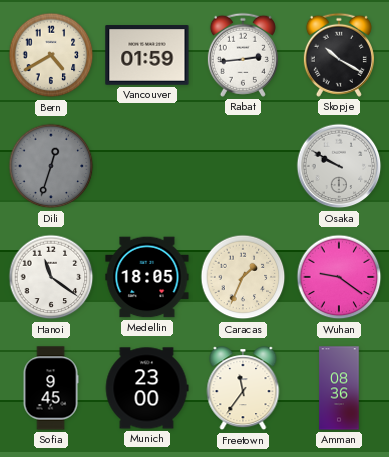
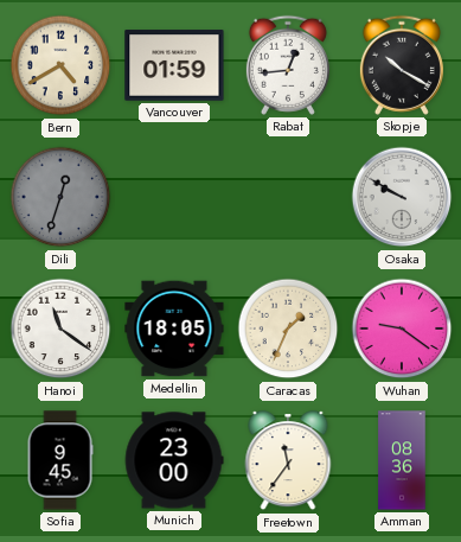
Rabat: 2:44 -> 12:44 (288, 65)
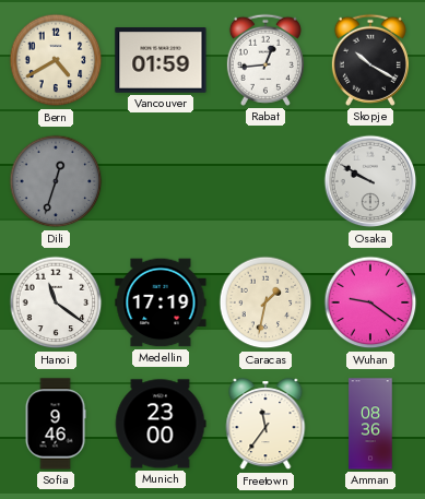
Medellin: 18:05 -> 17:19 (161, 302)
Caracas: 1:34 -> 1:32 (265, 302)
Sofia: 9:45 -> 9:46 (56, 424)
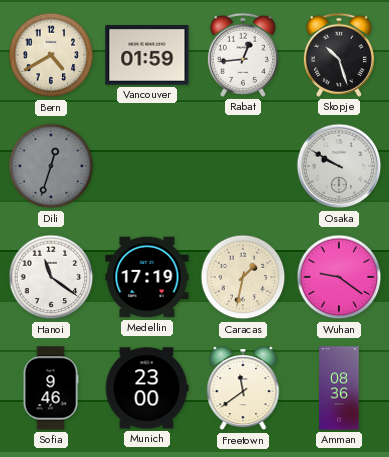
Skopje: 10:20 -> 10:27 (339, 55)
Freetown: 11:36 -> 11:39 (243, 389)
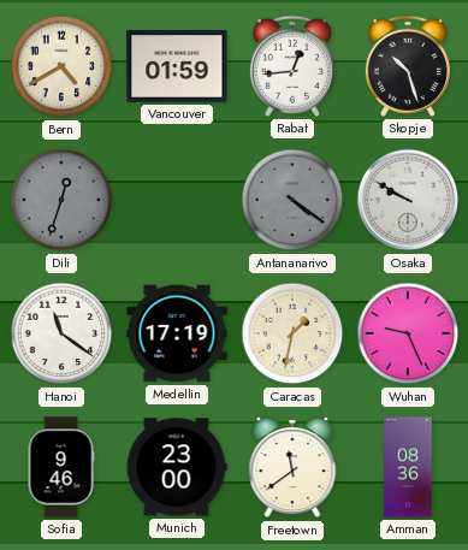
Antananarivo: none -> 4:21 (292, 200)
Wuhan: 9:21 -> 9:26 (408, 333)
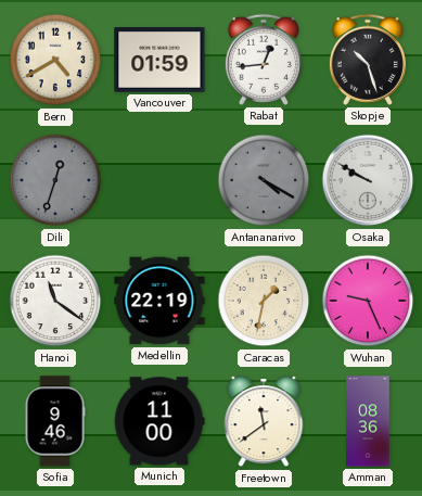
Antananarivo: 4:21 -> 4:20 (264, 180)
Medellin: 17:19 -> 22:19 (159, 301)
Munich: 23:00 -> 11:00 (159, 421)
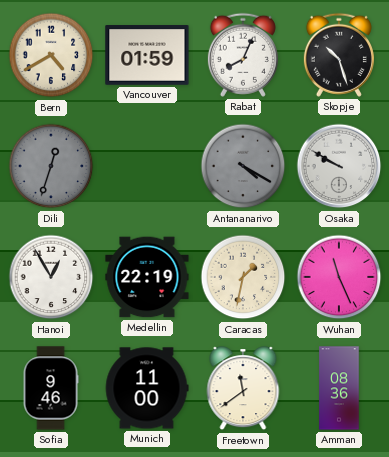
Rabat: 12:44 -> 8:04 (243, 55)
Hanoi: 11:21 -> 12:55 (51, 277)
Wuhan: 9:26 -> 11:26 (339, 277)
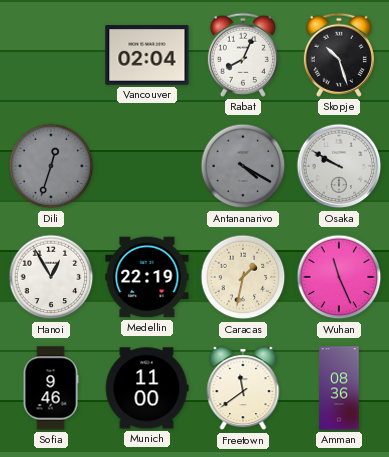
Bern: 4:40 -> none (51, 55)
Vancouver: 01:59 -> 02:04 (147, 55)
